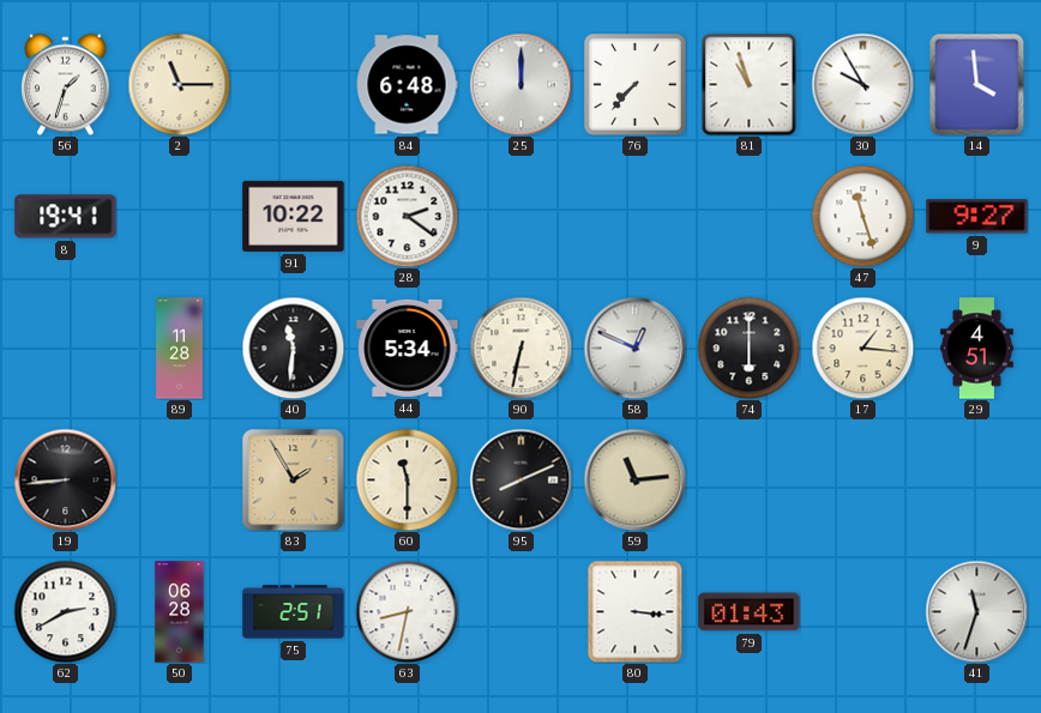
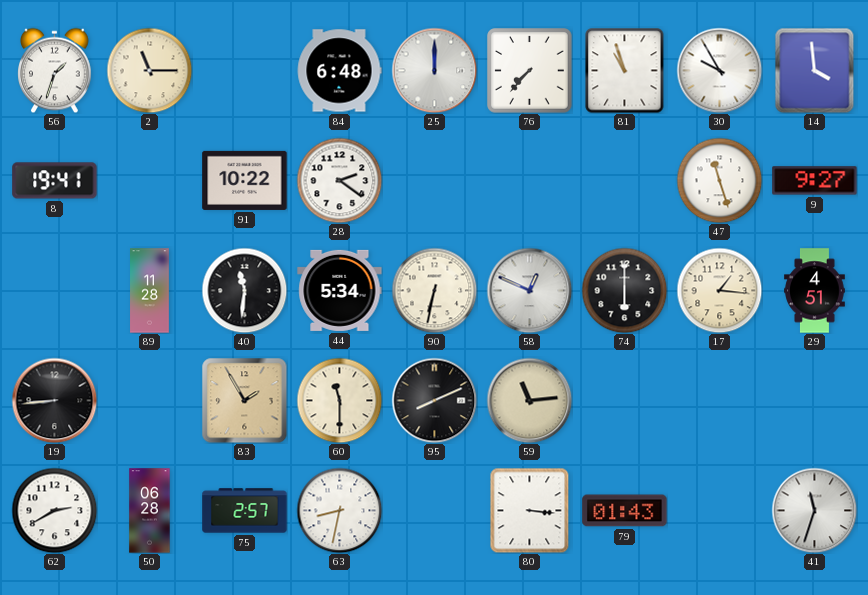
75: 2:51 -> 2:57 (245, 511)
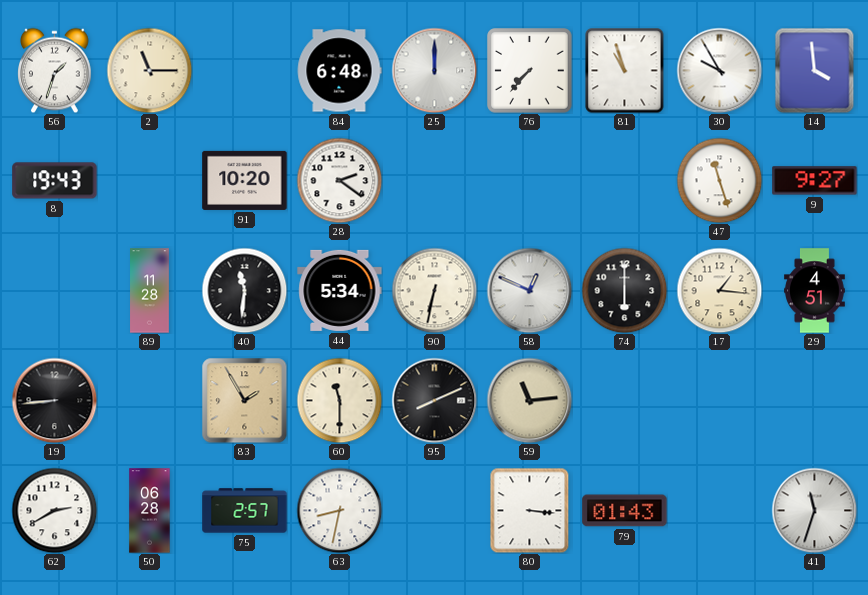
8: 19:41 -> 19:43 (55, 181)
91: 10:22 -> 10:20 (245, 180)
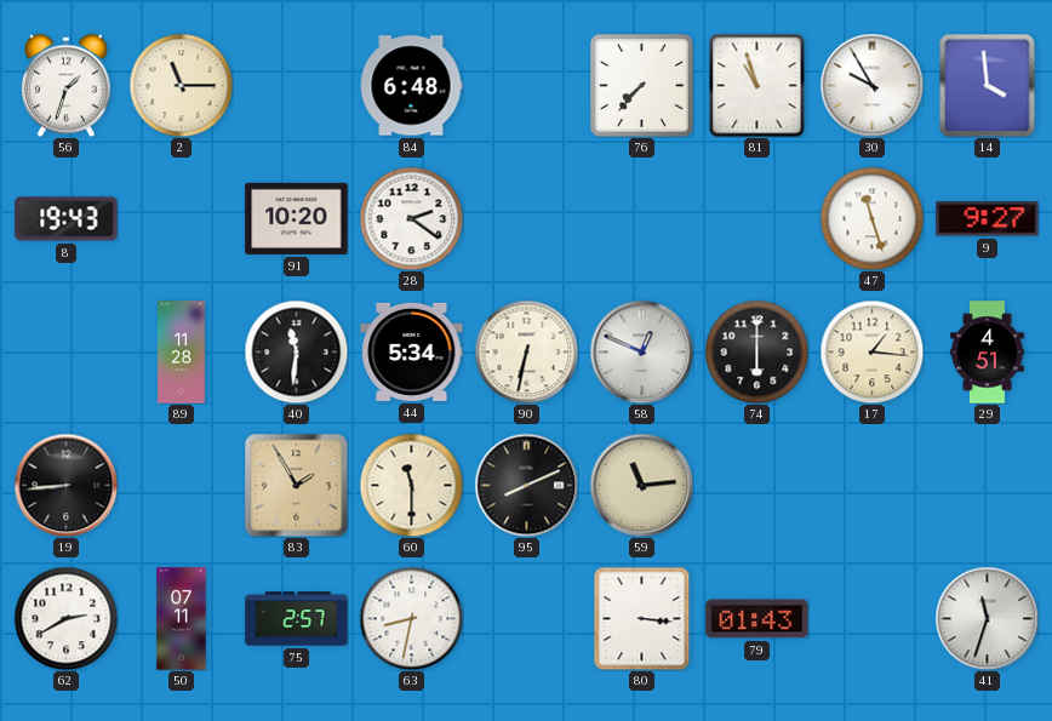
25: 12:00 -> none (434, 70)
50: 06:28 -> 07:11 (182, 619)
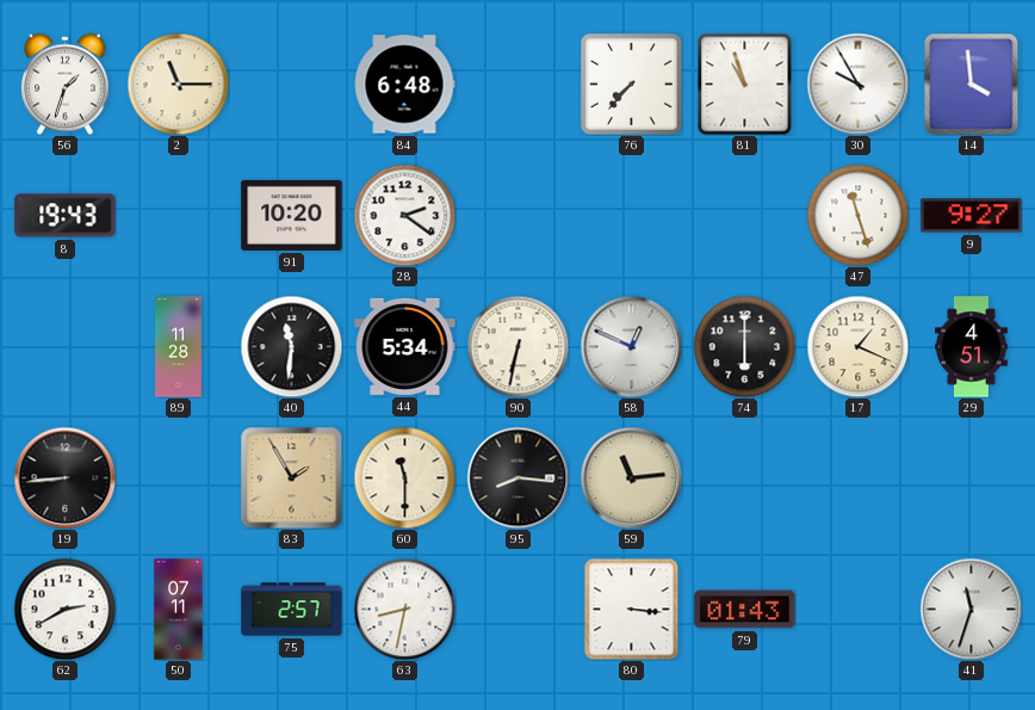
17: 1:16 -> 1:19 (857, 346)
95: 8:11 -> 8:16 (517, 477)
